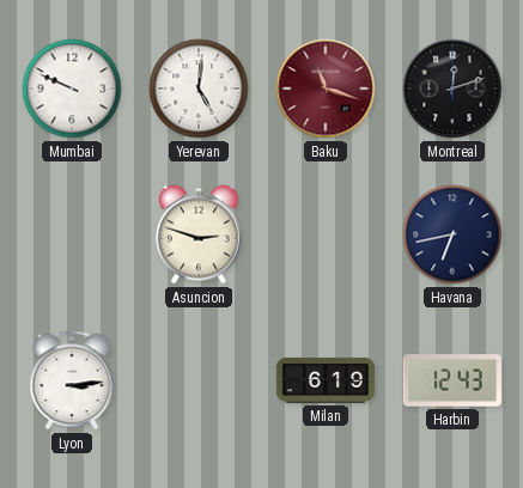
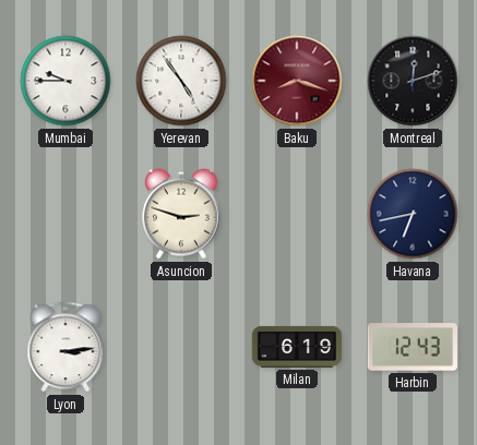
Mumbai: 9:49 -> 9:45 (65, 81)
Yerevan: 5:01 -> 4:54 (181, 81)
Baku: 11:18 -> 8:18 (297, 81)
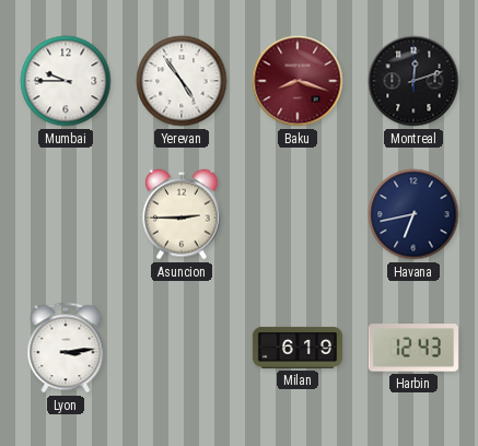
Asuncion: 2:48 -> 2:45 (182, 214)
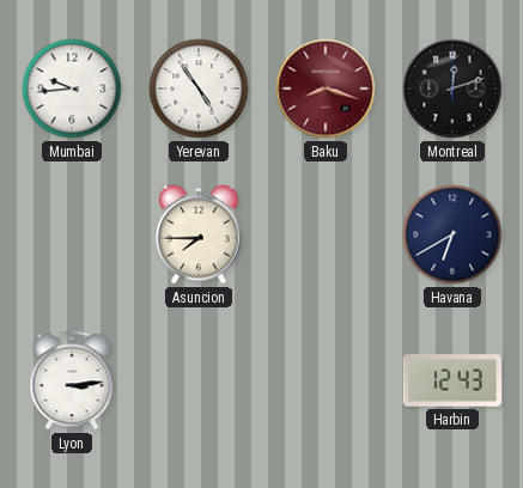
Mumbai: 9:45 -> 9:44 (72, 89)
Asuncion: 2:45 -> 7:45 (199, 234)
Havana: 6:43 -> 6:40 (452, 234)
Milan: 6:19 -> none (298, 348)
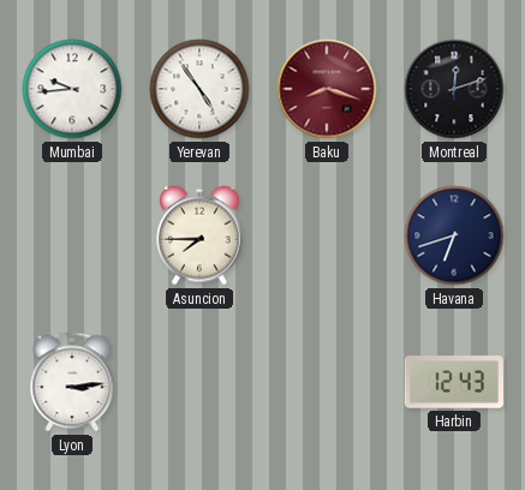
Havana: 6:40 -> 6:42 (454, 235)
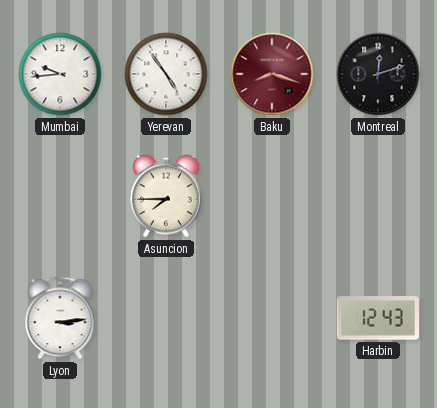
Havana: 6:42 -> none (454, 235)
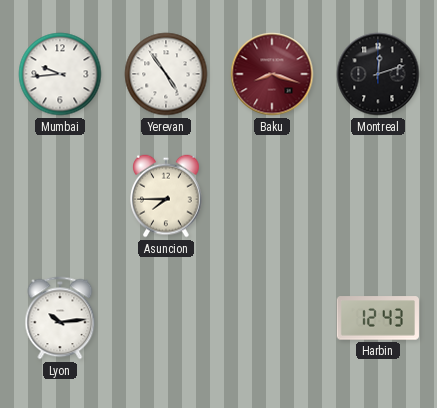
Lyon: 3:14 -> 10:14 (60, 318)
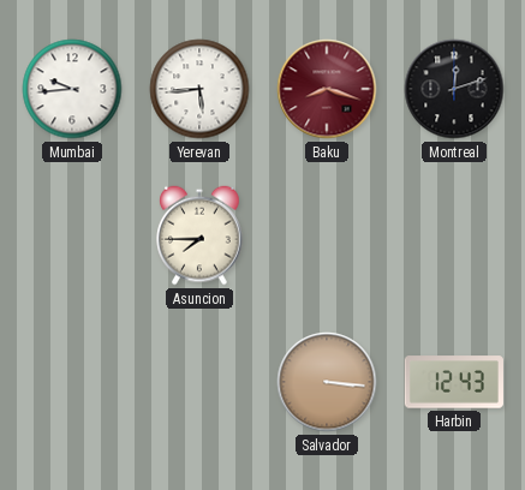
Yerevan: 4:54 -> 5:44 (199, 89)
Lyon: 10:14 -> none (60, 318)
Salvador: none -> 3:16 (327, 382)
